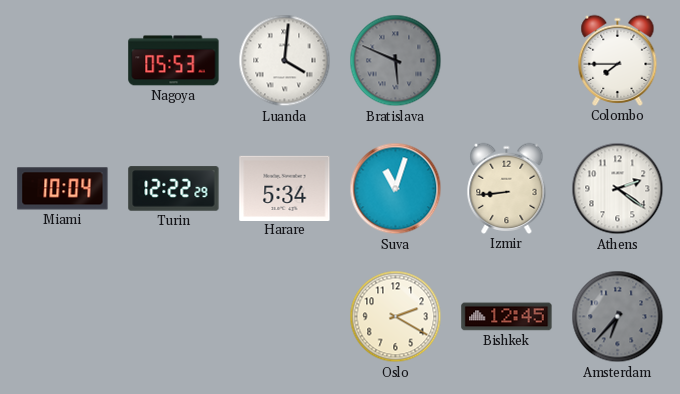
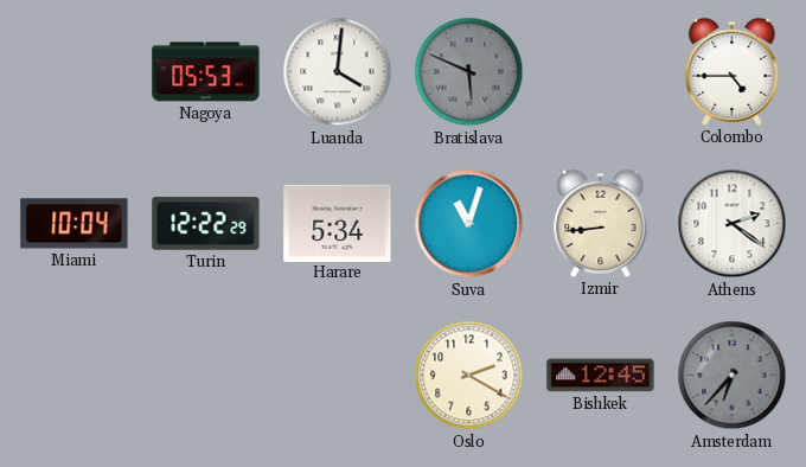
Colombo: 7:45 -> 4:45 (733, 71)
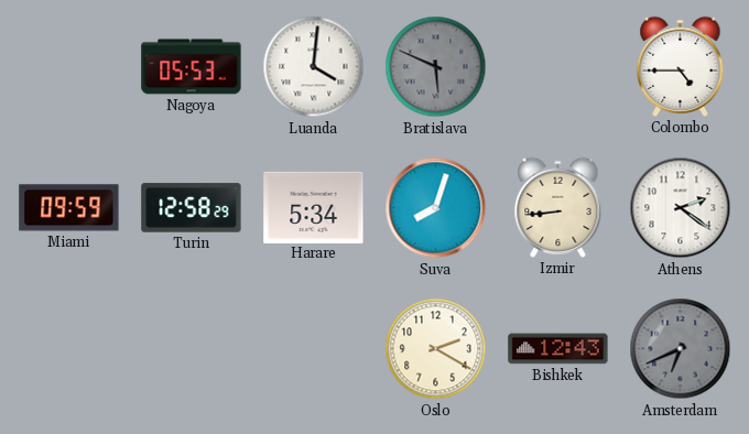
Miami: 10:04 -> 09:59 (69, 208)
Turin: 12:22 -> 12:58 (192, 208)
Suva: 11:03 -> 8:03 (436, 208)
Bishkek: 12:45 -> 12:43 (558, 349)
Amsterdam: 6:37 -> 6:41 (681, 349)
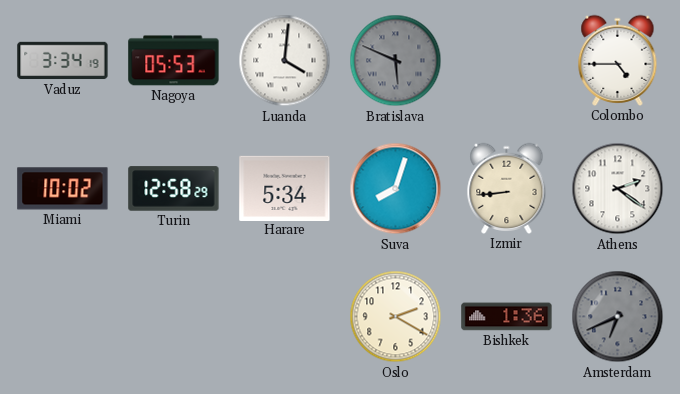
Vaduz: none -> 3:34 (63, 61)
Miami: 09:59 -> 10:02 (63, 189)
Bishkek: 12:43 -> 1:36 (507, 317)
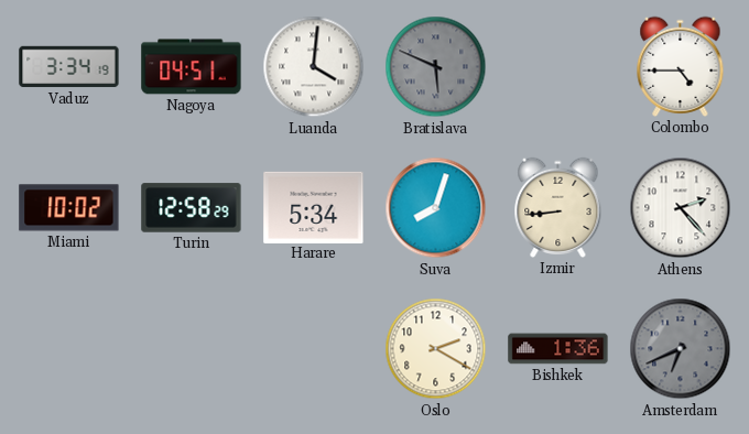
Nagoya: 05:53 -> 04:51 (192, 67)
Athens: 2:21 -> 2:23 (681, 208)
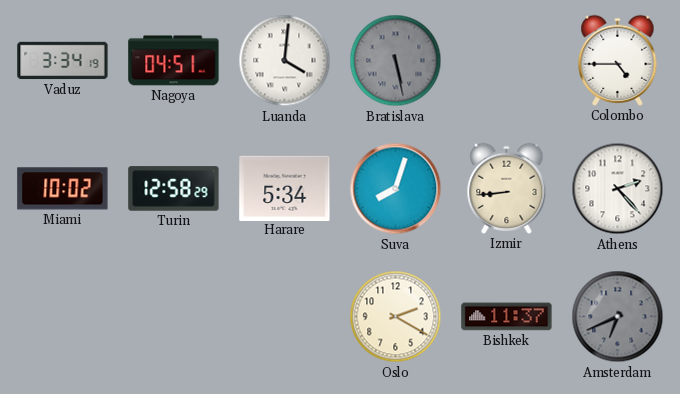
Bratislava: 5:49 -> 5:28 (396, 61)
Bishkek: 1:36 -> 11:37 (507, 317)
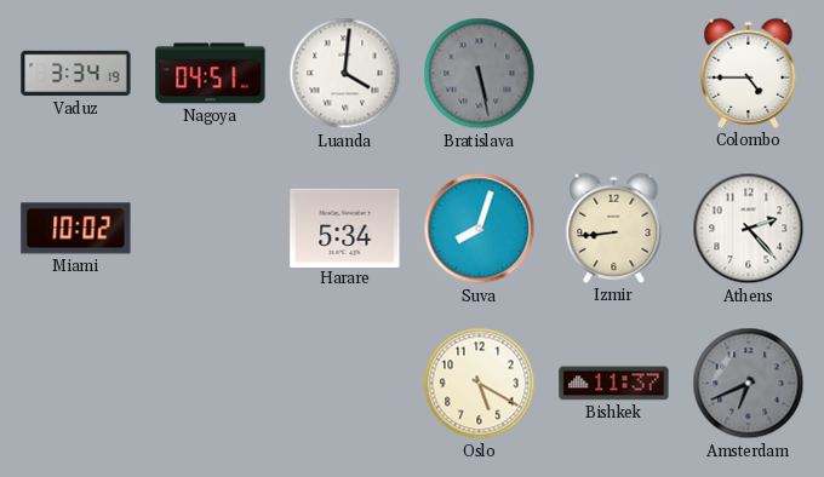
Turin: 12:58 -> none (174, 189)
Oslo: 2:20 -> 5:20 (480, 384)
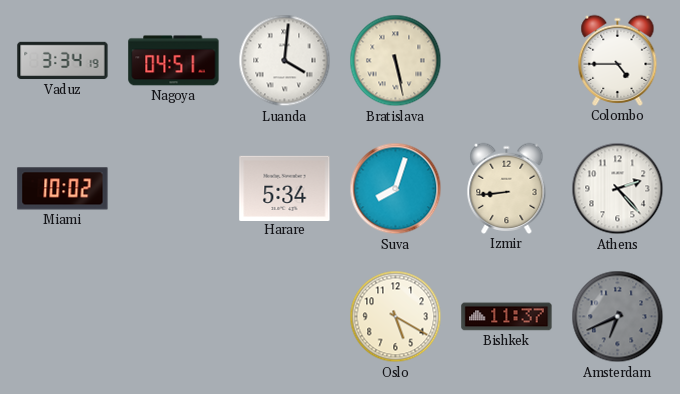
Bratislava dial: grey -> cream (396, 61)
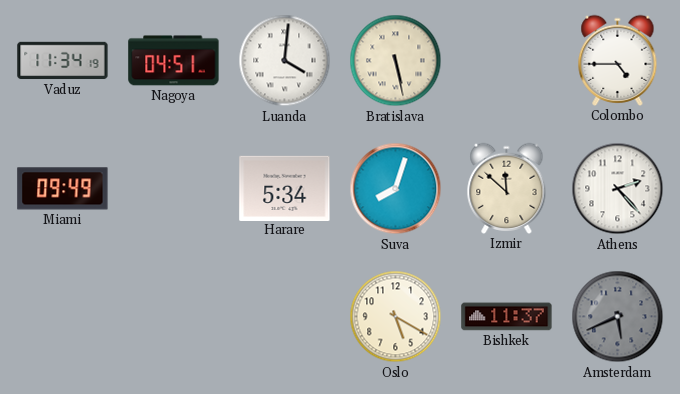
Vaduz: 3:34 -> 11:34 (63, 61)
Miami: 10:02 -> 09:49 (63, 189)
Izmir: 8:44 -> 11:52 (507, 188)
Amsterdam: 6:41 -> 5:41 (618, 317)
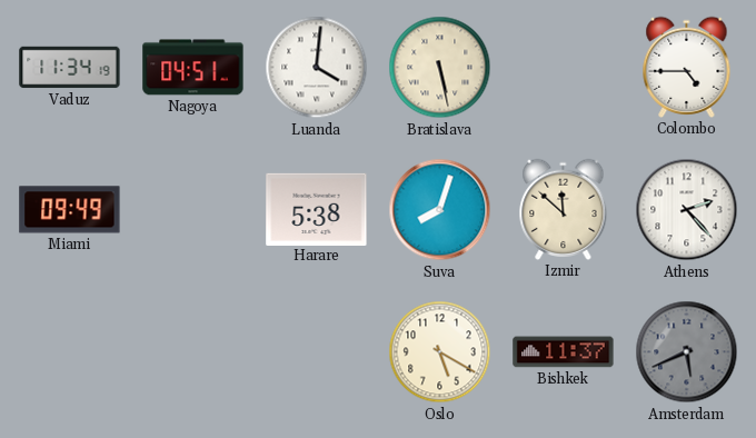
Harare: 5:34 -> 5:38 (317, 209)
